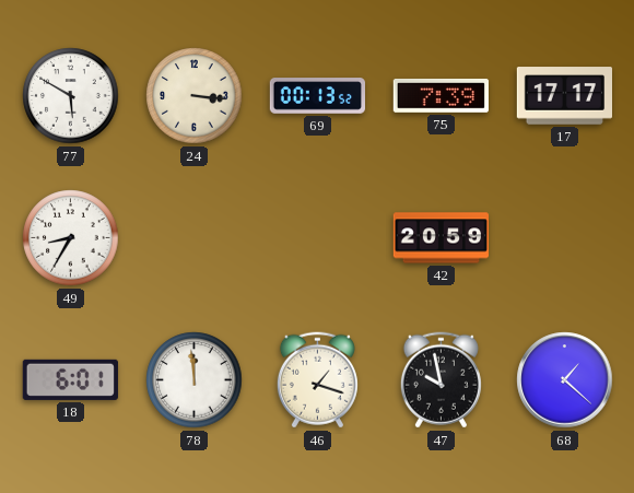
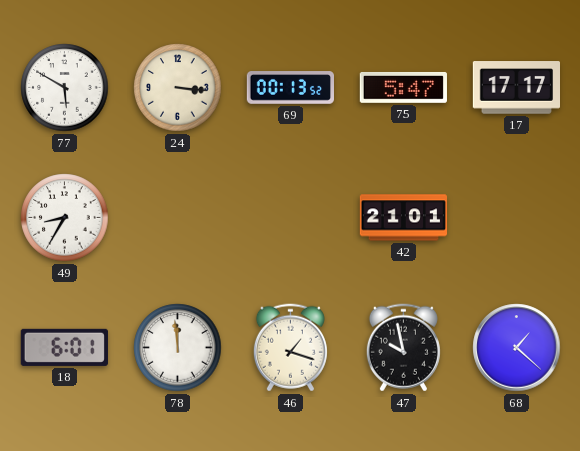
75: 7:39 -> 5:47 (403, 87)
42: 20:59 -> 21:01 (404, 218)
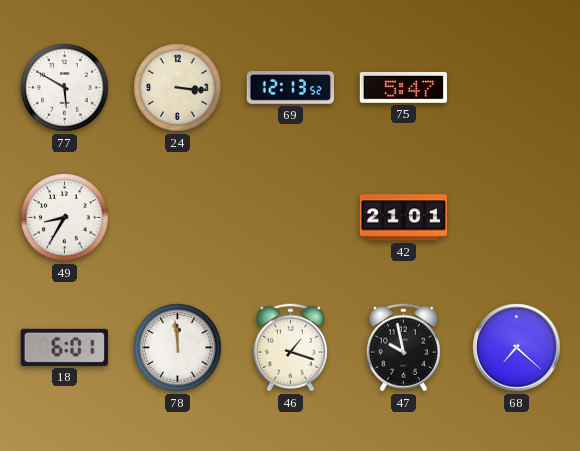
69: 00:13 -> 12:13 (290, 88)
17: 17:17 -> none (516, 88)
68: 1:22 -> 7:22 (517, 348)
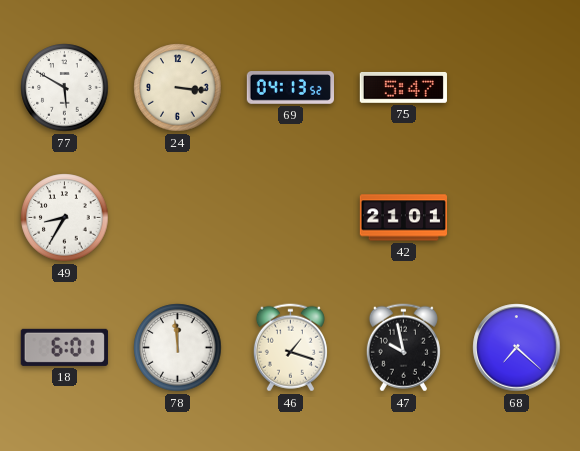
69: 12:13 -> 04:13 (290, 88)
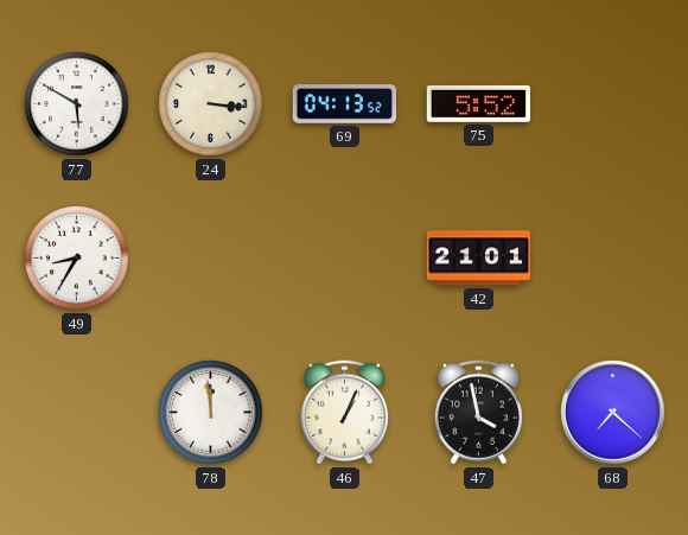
75: 5:47 -> 5:52 (478, 103)
18: 6:01 -> none (64, 347)
46: 1:18 -> 1:04 (344, 413)
47: 9:58 -> 3:58 (478, 413)
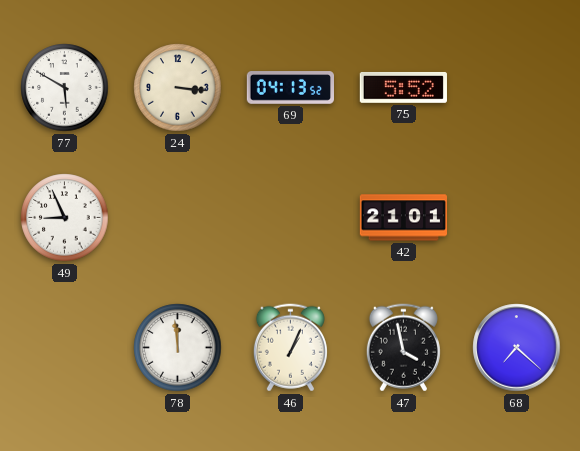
49: 8:35 -> 8:56 (65, 218)
